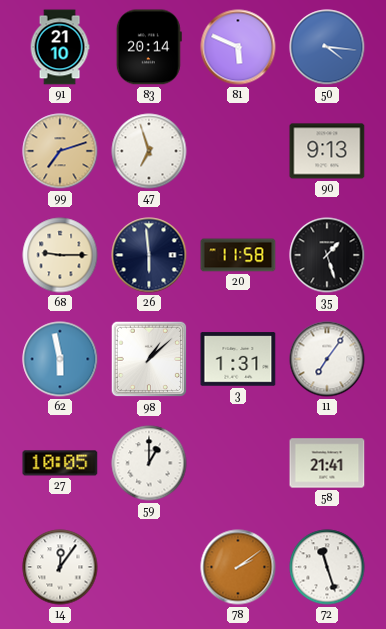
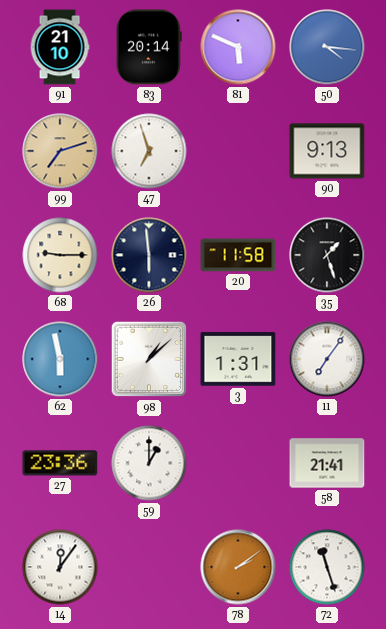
27: 10:05 -> 23:36 (60, 463)
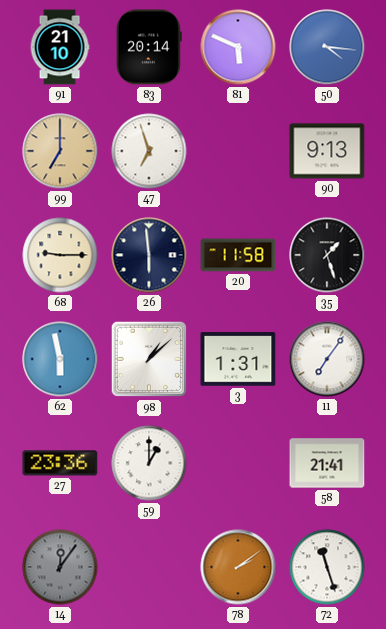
99: 7:12 -> 7:00 (60, 151)
14 dial: white -> grey (60, 567)
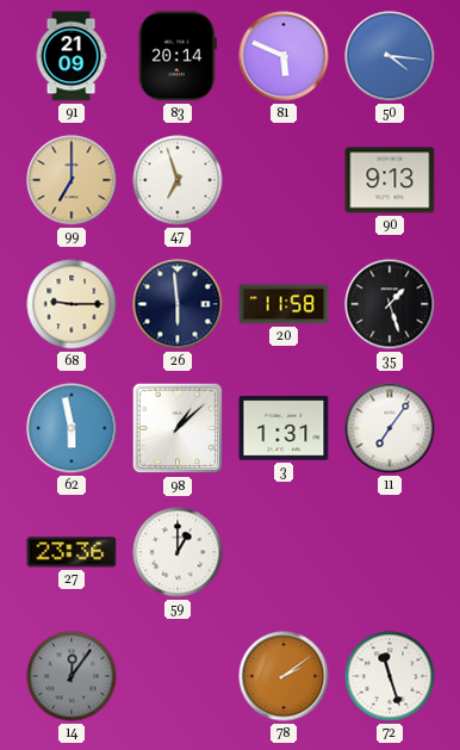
91: 21:10 -> 21:09 (72, 56)
58: 21:41 -> none (327, 463)
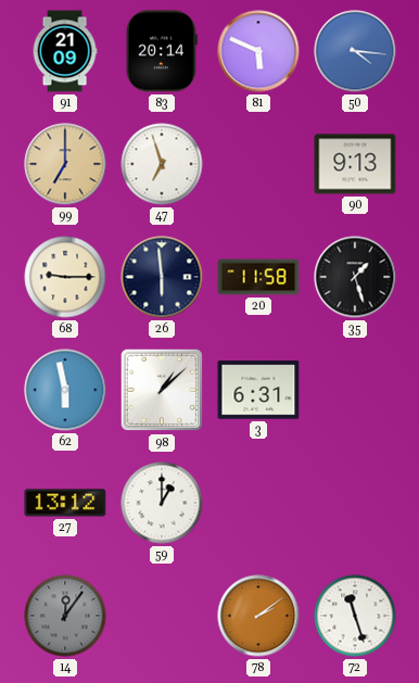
3: 1:31 -> 6:31 (258, 390)
11: 7:06 -> none (390, 428)
27: 23:36 -> 13:12 (65, 503)
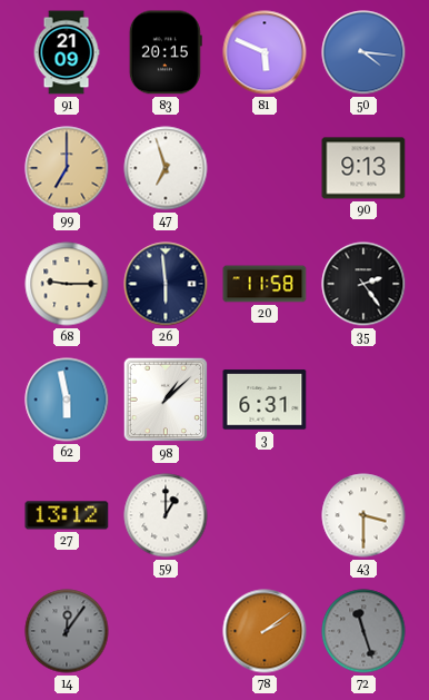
83: 20:14 -> 20:15 (166, 52)
35: 1:27 -> 2:24 (363, 284)
43: none -> 3:30 (363, 515)
72 dial: white -> grey (363, 631)
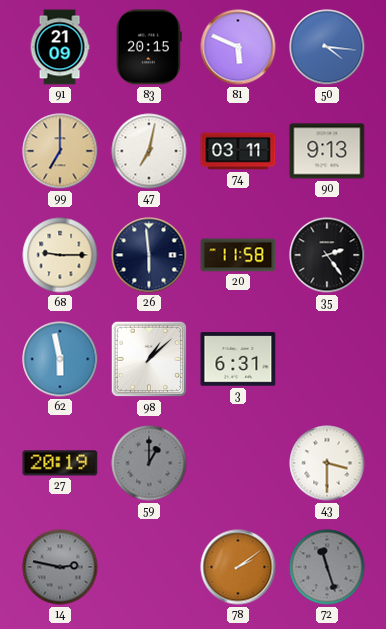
47: 6:57 -> 7:02 (149, 151)
74: none -> 03:11 (238, 151)
27: 13:12 -> 20:19 (60, 463)
59 dial: white -> grey (149, 463)
14: 12:06 -> 2:47 (60, 567)
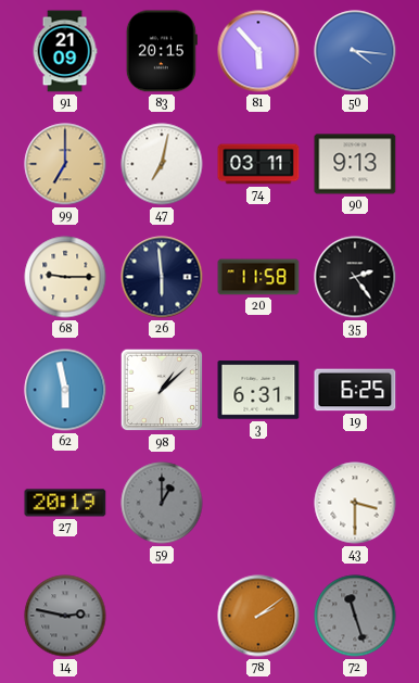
81: 5:49 -> 5:53 (258, 51)
19: none -> 6:25 (355, 390)
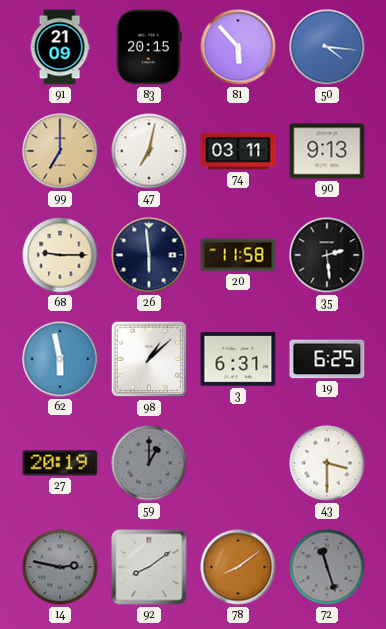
35: 2:24 -> 2:29 (327, 255)
92: none -> 8:09 (149, 567)
78: 2:09 -> 8:09 (238, 567)
